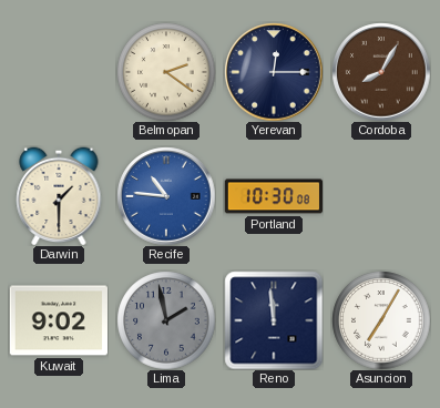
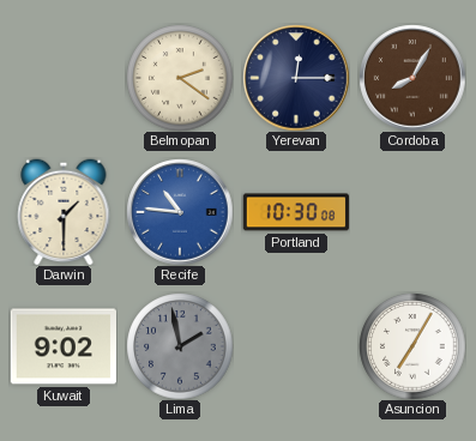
Reno: 11:59 -> none (274, 320)
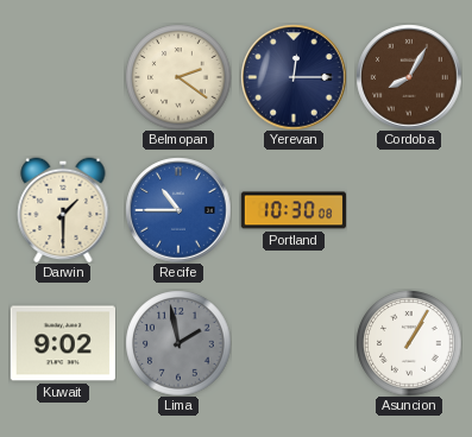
Recife: 10:46 -> 10:45 (178, 210)
Asuncion: 7:05 -> 1:05 (409, 343)
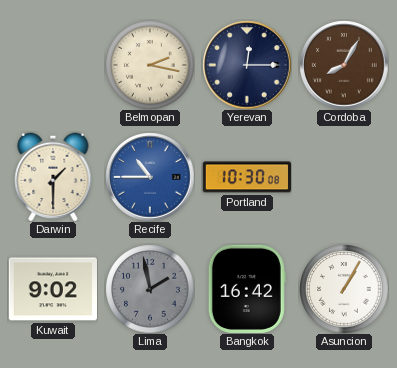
Belmopan: 2:21 -> 2:17 (150, 65)
Bangkok: none -> 16:42 (247, 288)
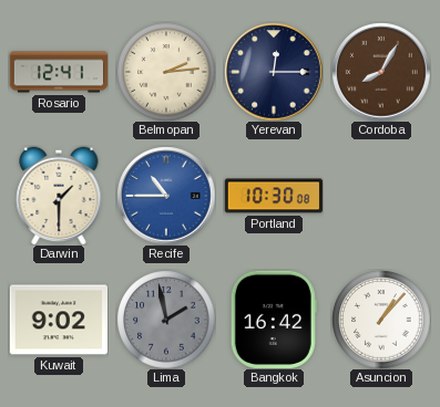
Rosario: none -> 12:41 (59, 72)
Belmopan: 2:17 -> 2:14 (166, 72)
Asuncion: 1:05 -> 1:07 (381, 320)
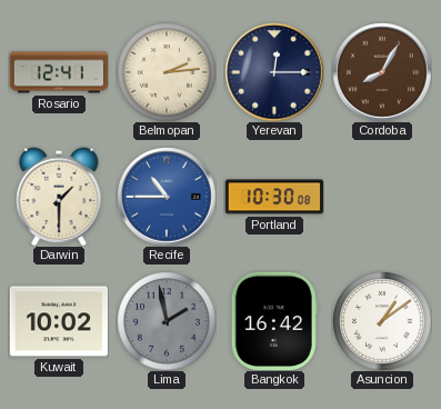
Kuwait: 9:02 -> 10:02 (58, 321)
Asuncion: 1:07 -> 1:09 (382, 321)
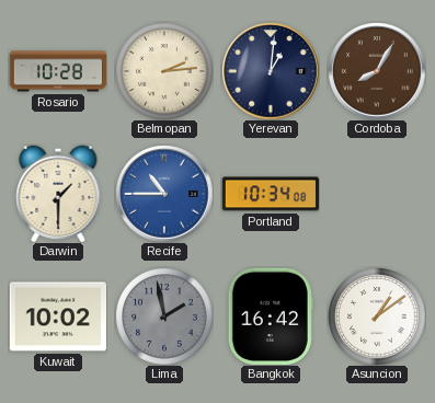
Rosario: 12:41 -> 10:28 (58, 71)
Yerevan: 12:15 -> 1:01 (271, 71)
Portland: 10:30 -> 10:34 (270, 194)
